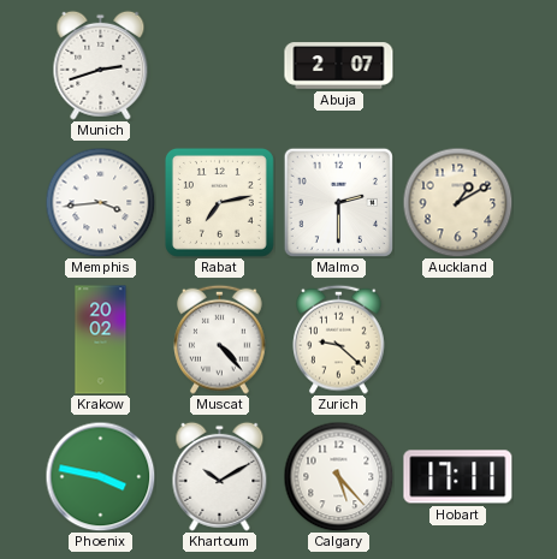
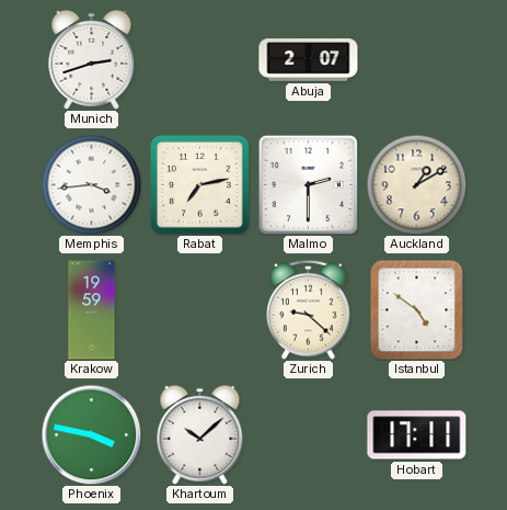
Krakow: 20:02 -> 19:59 (92, 310)
Muscat: 4:23 -> none (220, 339)
Istanbul: none -> 4:51 (417, 309)
Khartoum: 10:10 -> 10:08 (200, 434)
Calgary: 5:23 -> none (338, 476)
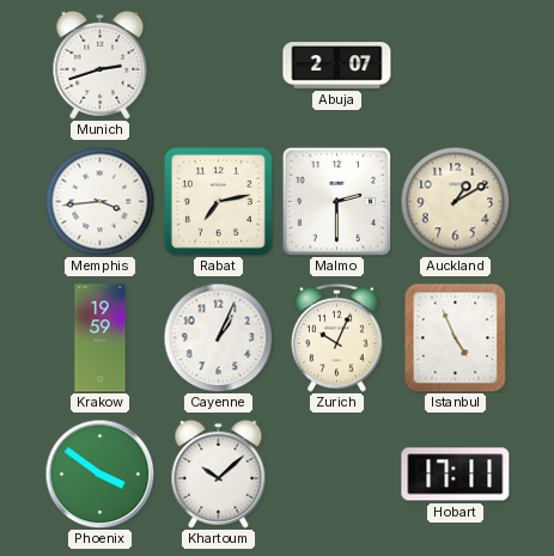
Cayenne: none -> 1:04 (218, 337)
Zurich: 9:22 -> 10:04 (337, 337)
Istanbul: 4:51 -> 4:56 (456, 337)
Phoenix: 3:47 -> 3:51 (99, 473)
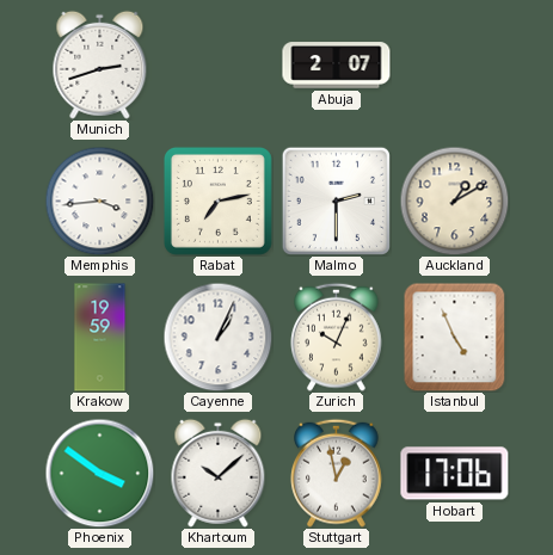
Stuttgart: none -> 12:58 (337, 473)
Hobart: 17:11 -> 17:06 (455, 474)
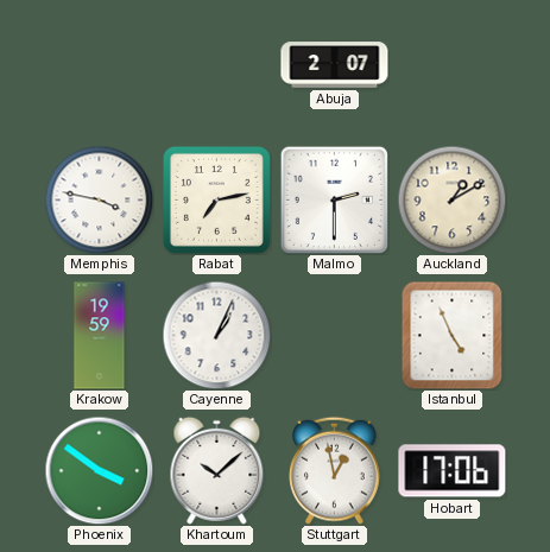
Munich: 2:42 -> none (100, 64)
Memphis: 3:44 -> 3:47 (99, 199)
Zurich: 10:04 -> none (337, 337)
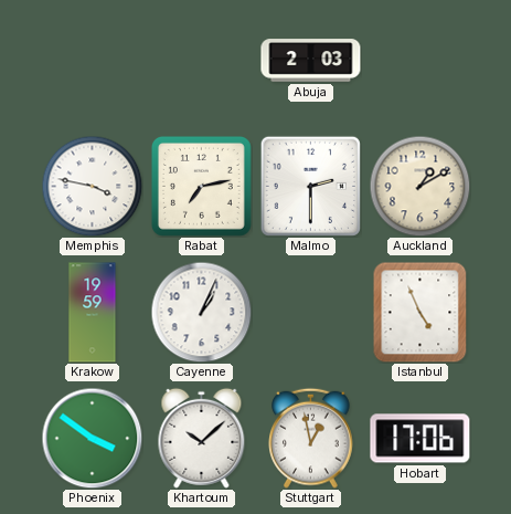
Abuja: 2:07 -> 2:03 (311, 61)
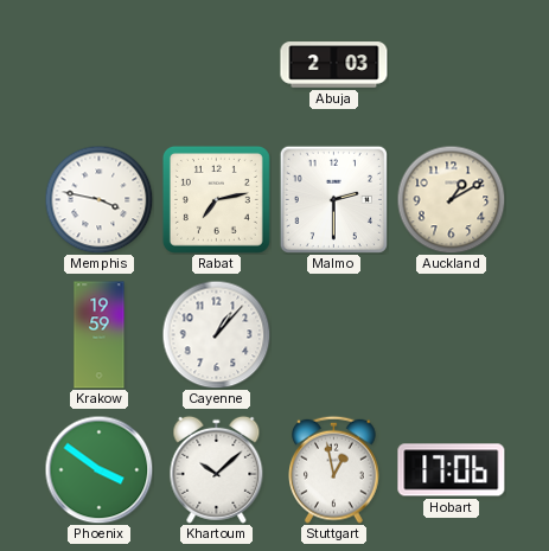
Cayenne: 1:04 -> 1:07 (216, 334)
Istanbul: 4:56 -> none (420, 312)
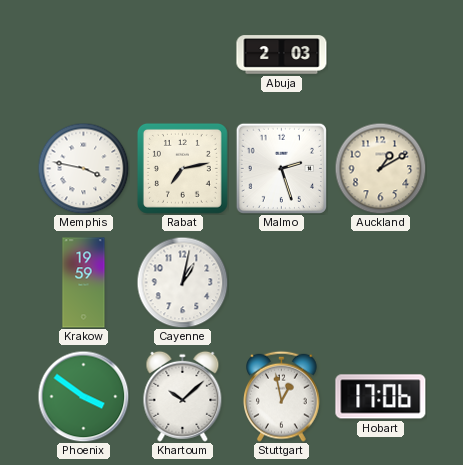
Malmo: 2:30 -> 2:27 (281, 168)
Cayenne: 1:07 -> 1:02 (182, 282)
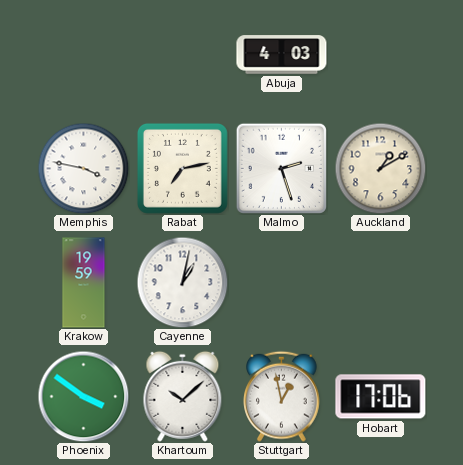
Abuja: 2:03 -> 4:03 (282, 55)
